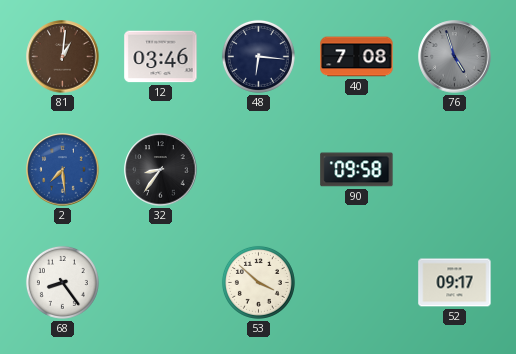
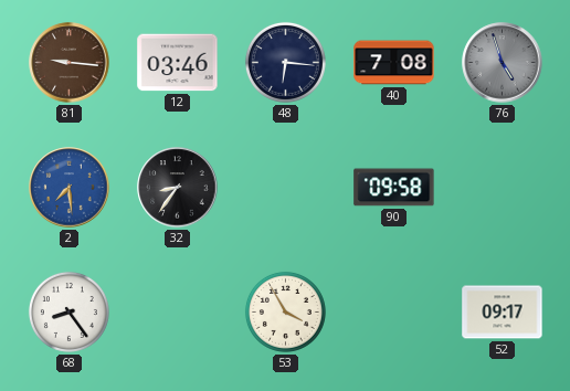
81: 1:01 -> 9:16 (70, 63)
53: 3:52 -> 3:55 (285, 311)
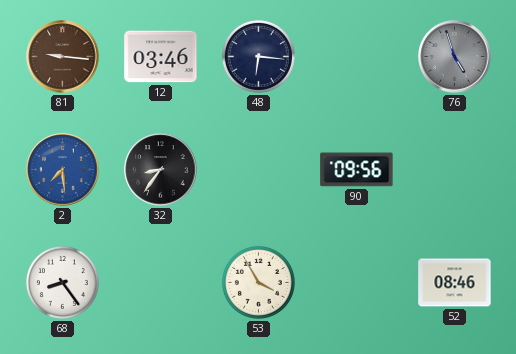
40: 7:08 -> none (394, 63)
90: 09:58 -> 09:56 (357, 170)
52: 09:17 -> 08:46 (455, 283)
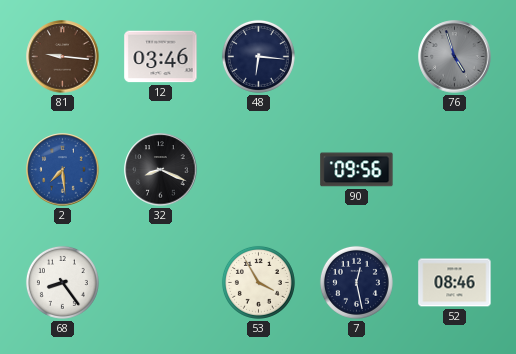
32: 8:36 -> 8:19 (161, 170)
7: none -> 12:28 (356, 282)
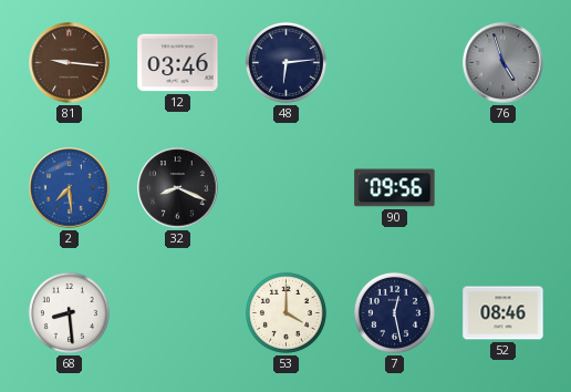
48: 6:16 -> 6:14 (285, 62)
68: 8:24 -> 8:29 (69, 312)
53: 3:55 -> 4:00 (285, 312)
